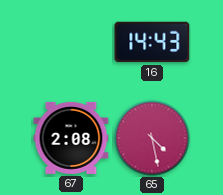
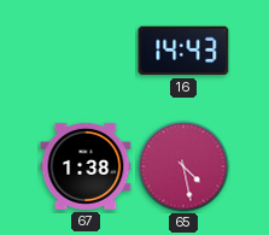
67: 2:08 -> 1:38 (86, 166)
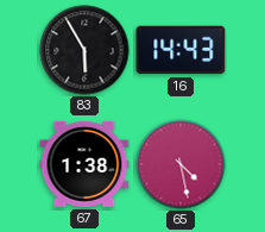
83: none -> 5:55 (84, 50)
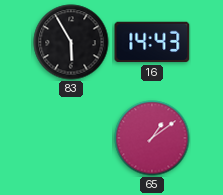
67: 1:38 -> none (84, 164)
65: 4:28 -> 1:09 (152, 138)
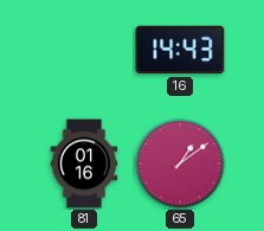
83: 5:55 -> none (71, 42)
81: none -> 01:16 (84, 163)
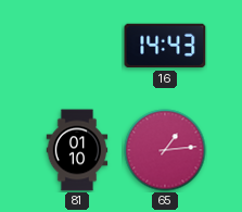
81: 01:16 -> 01:10 (77, 150)
65: 1:09 -> 1:14 (165, 150)
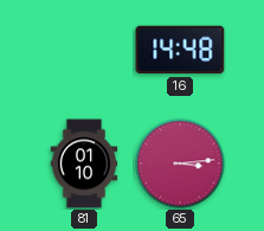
16: 14:43 -> 14:48 (180, 50)
65: 1:14 -> 3:14 (180, 163)
